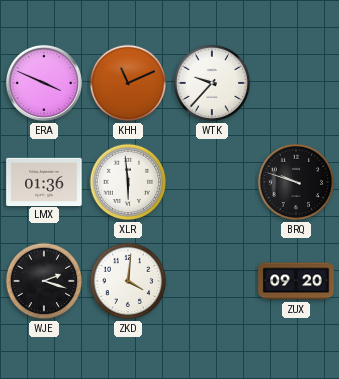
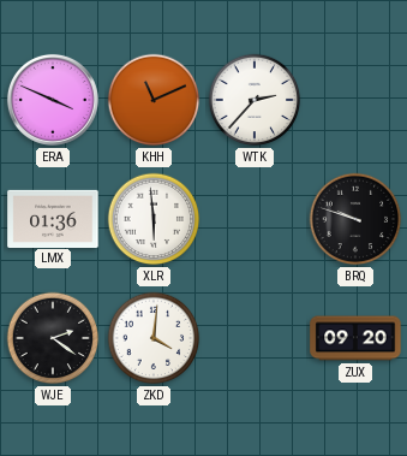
WTK: 9:37 -> 2:37 (255, 100)
WJE: 2:18 -> 2:21 (53, 338)
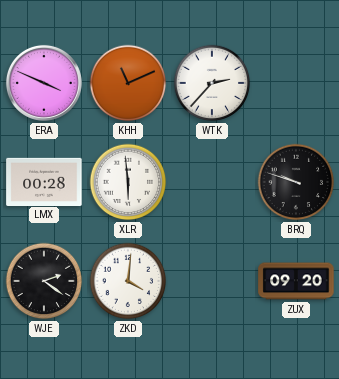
LMX: 01:36 -> 00:28 (44, 181)
